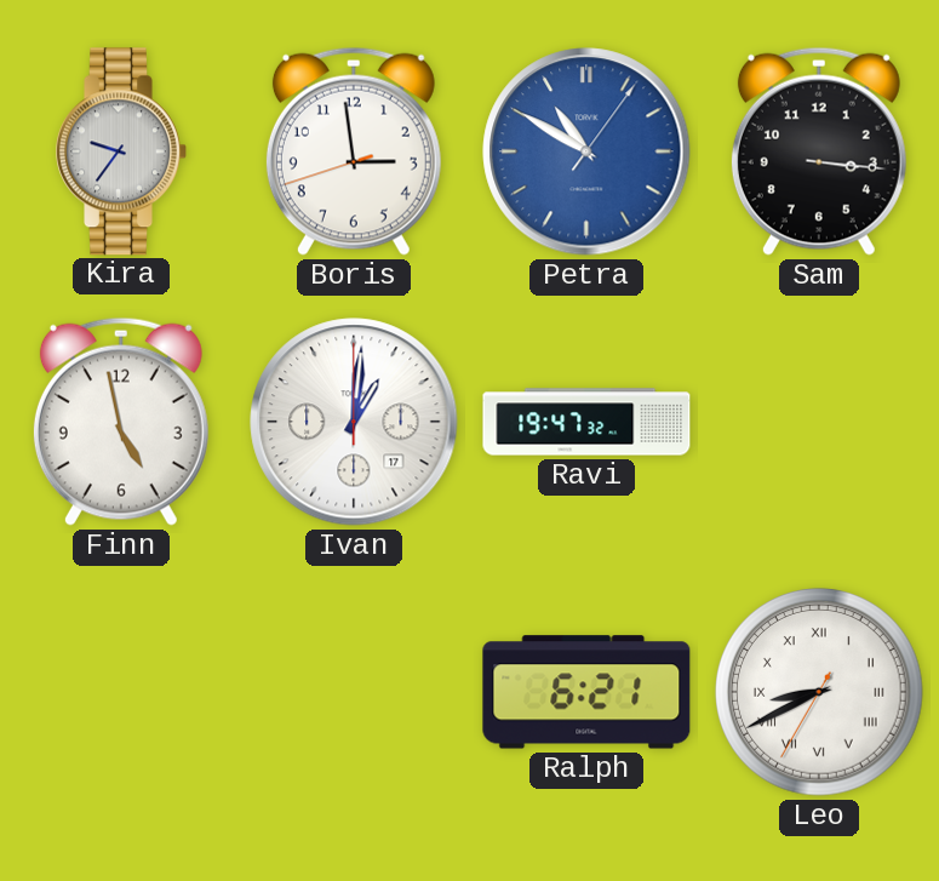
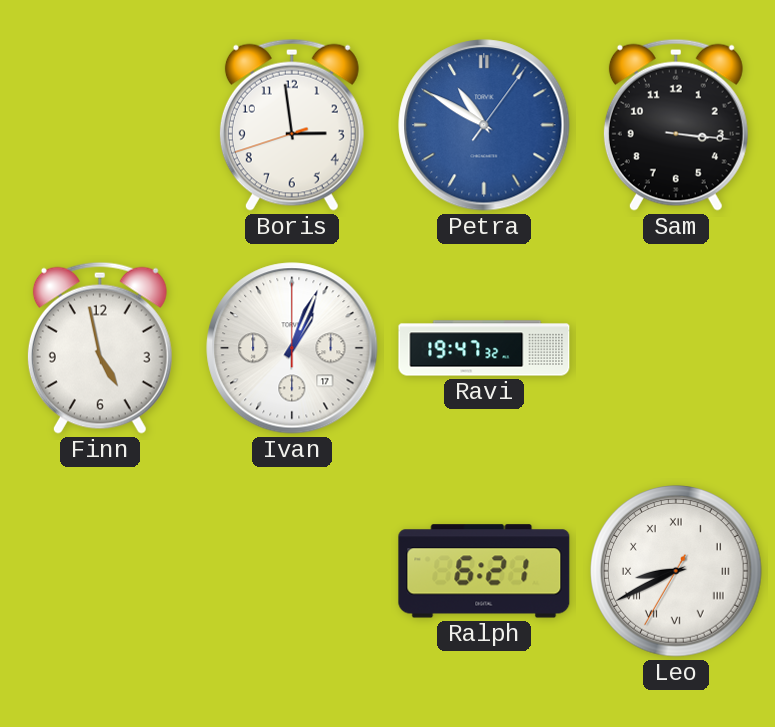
Kira: 9:36 -> none (122, 151)
Ivan: 1:01 -> 1:04 (292, 348)
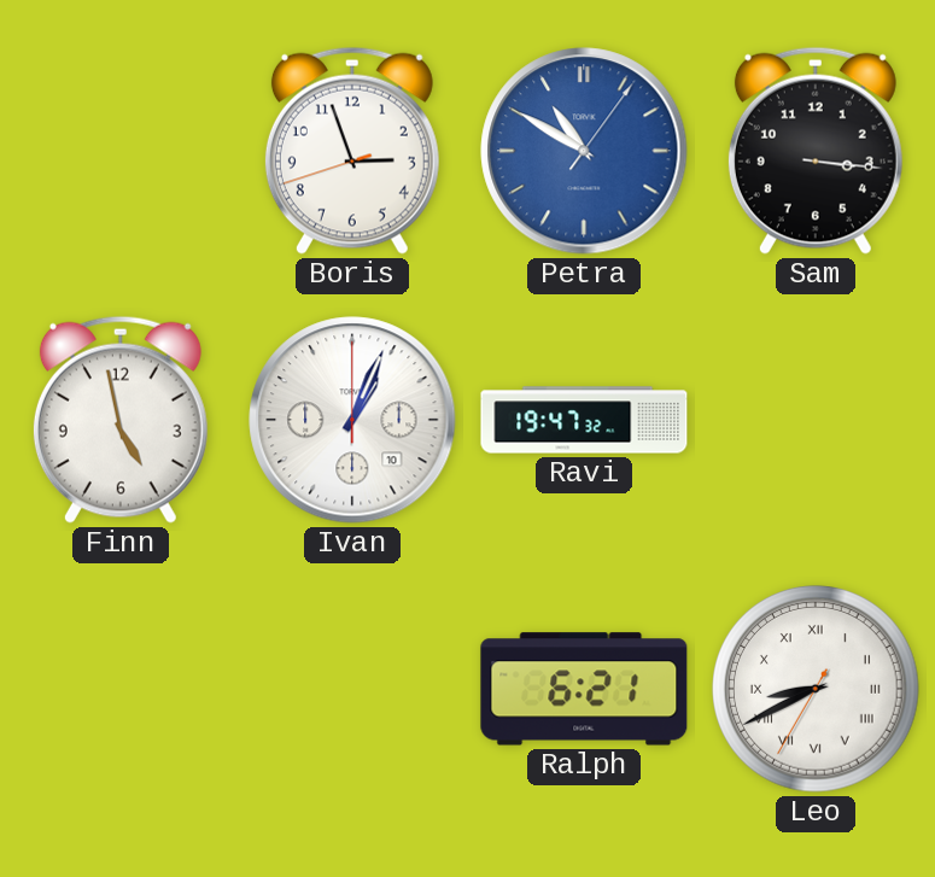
Boris: 2:58 -> 2:56 (352, 151)
Ivan date: 17 -> 10 (352, 420)
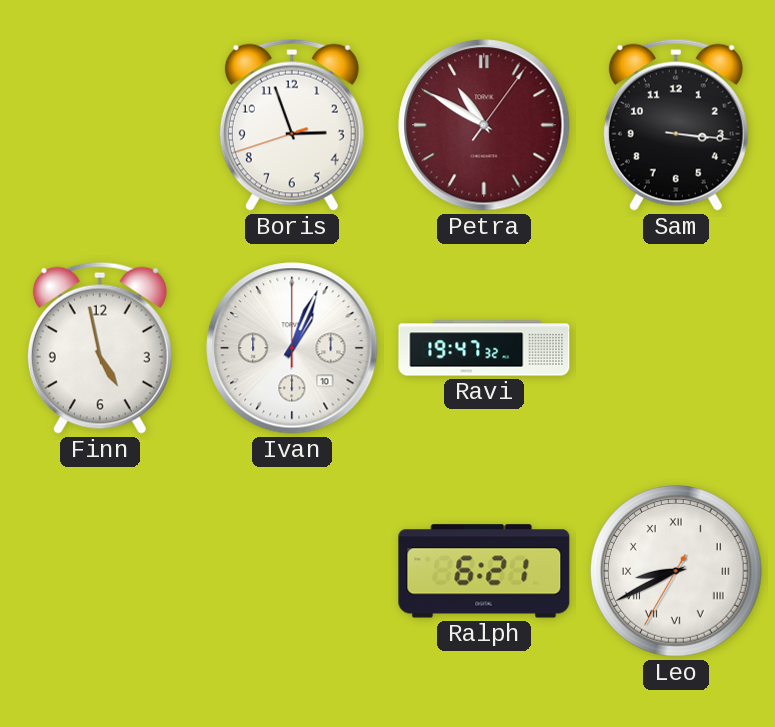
Petra dial: blue -> burgundy (484, 125)
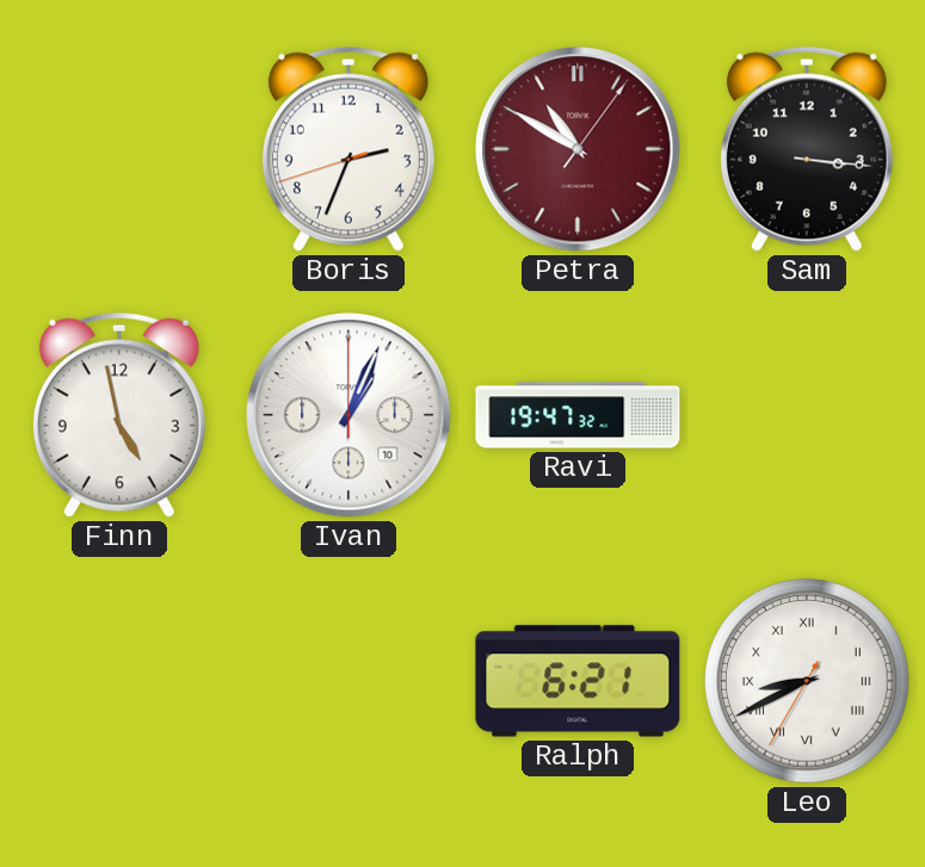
Boris: 2:56 -> 2:33 (349, 149)
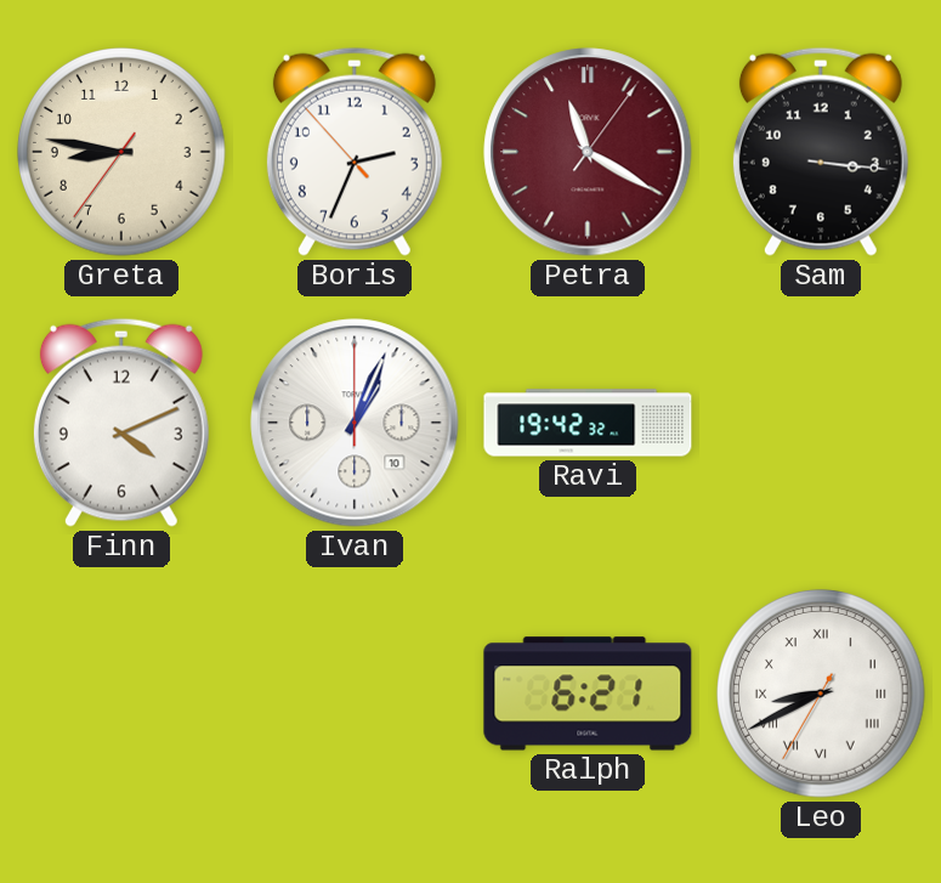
Greta: none -> 8:46 (121, 152)
Boris: 2:33:42 -> 2:33:53 (355, 152)
Petra: 10:50 -> 11:20 (588, 152)
Finn: 4:58 -> 4:11 (121, 423)
Ravi: 19:47 -> 19:42 (588, 423)
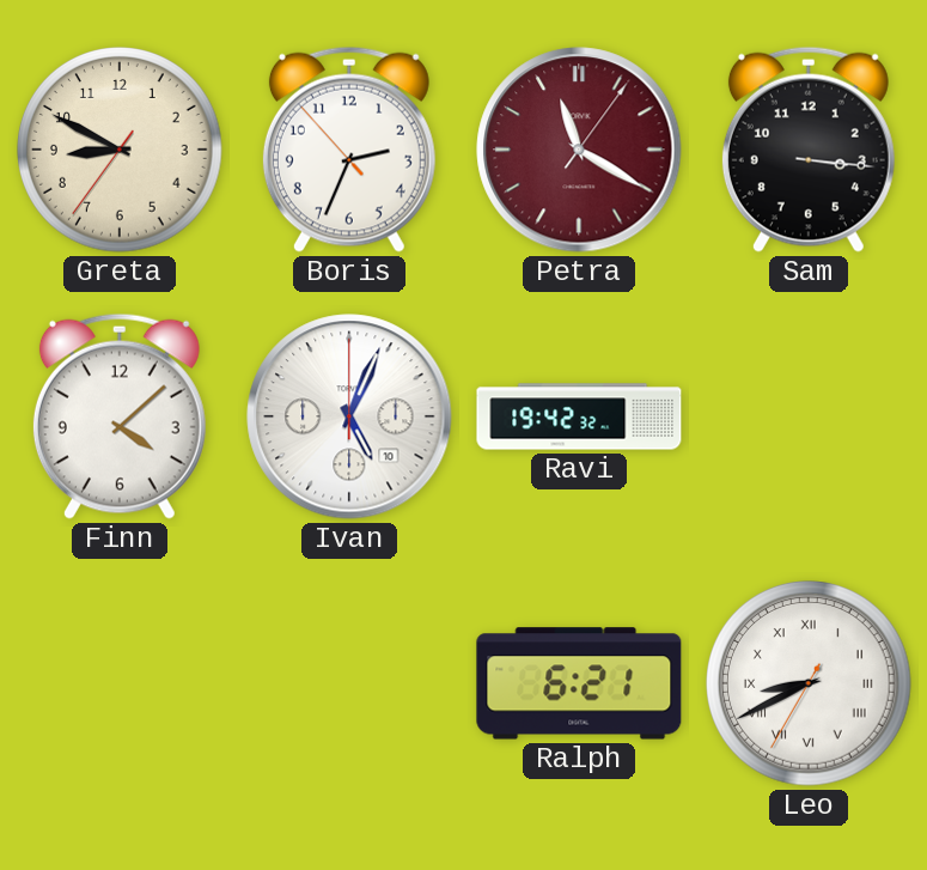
Greta: 8:46 -> 8:49 (120, 150)
Finn: 4:11 -> 4:08 (120, 416)
Ivan: 1:04 -> 5:04 (349, 416)
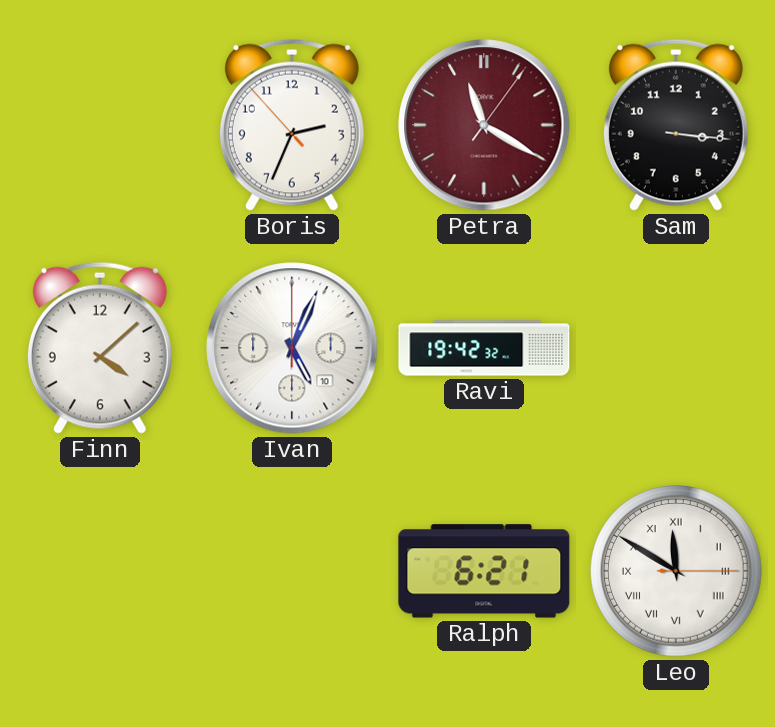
Greta: 8:49 -> none (120, 150)
Leo: 8:40 -> 11:50 (676, 571)
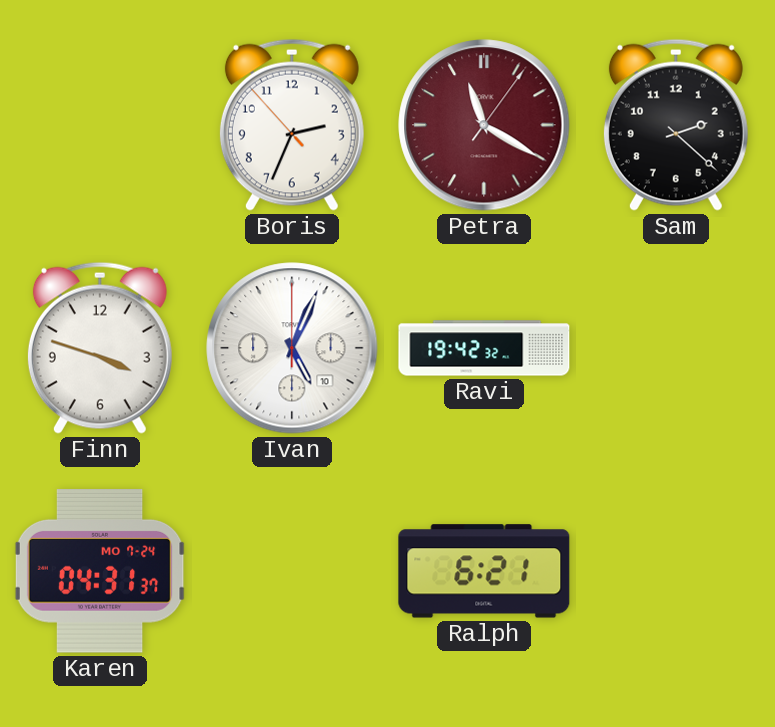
Sam: 3:16 -> 2:22 (676, 125)
Finn: 4:08 -> 3:48 (100, 348)
Karen: none -> 04:31 (100, 571)
Leo: 11:50 -> none (676, 571)
